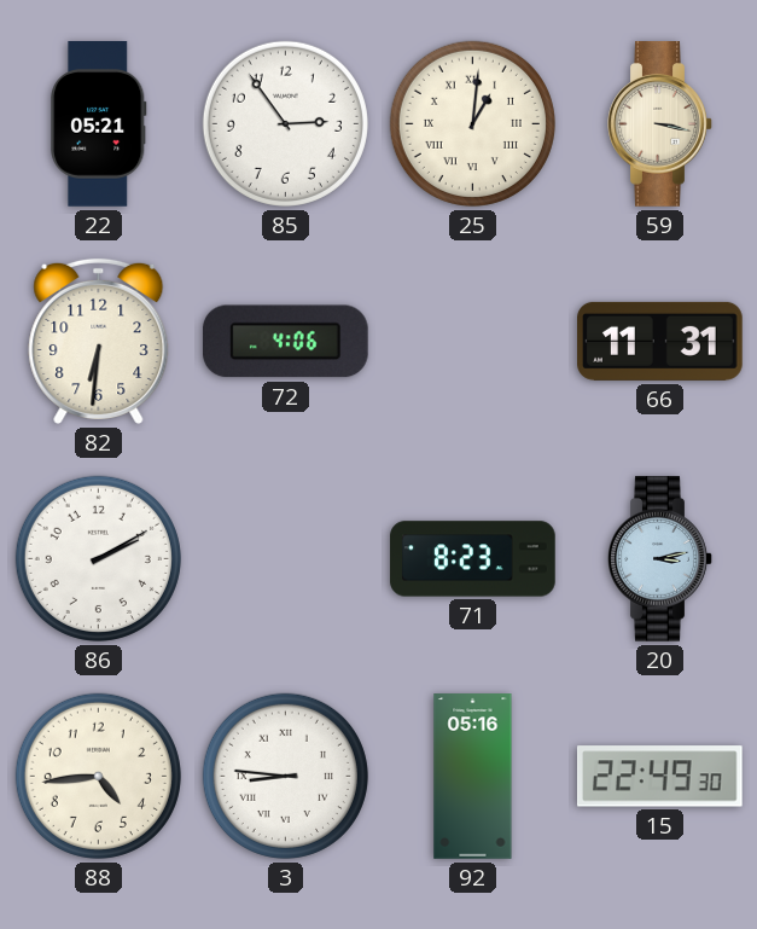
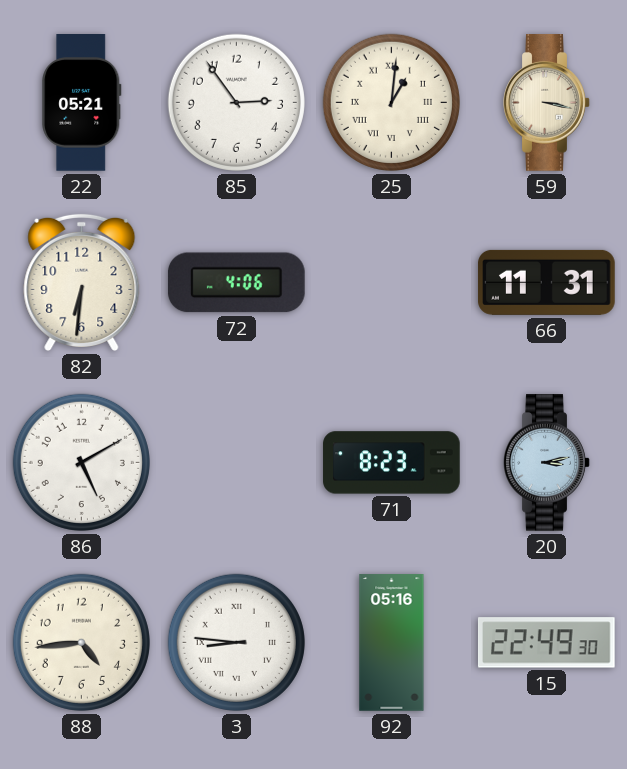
86: 2:10 -> 5:10 (81, 462)
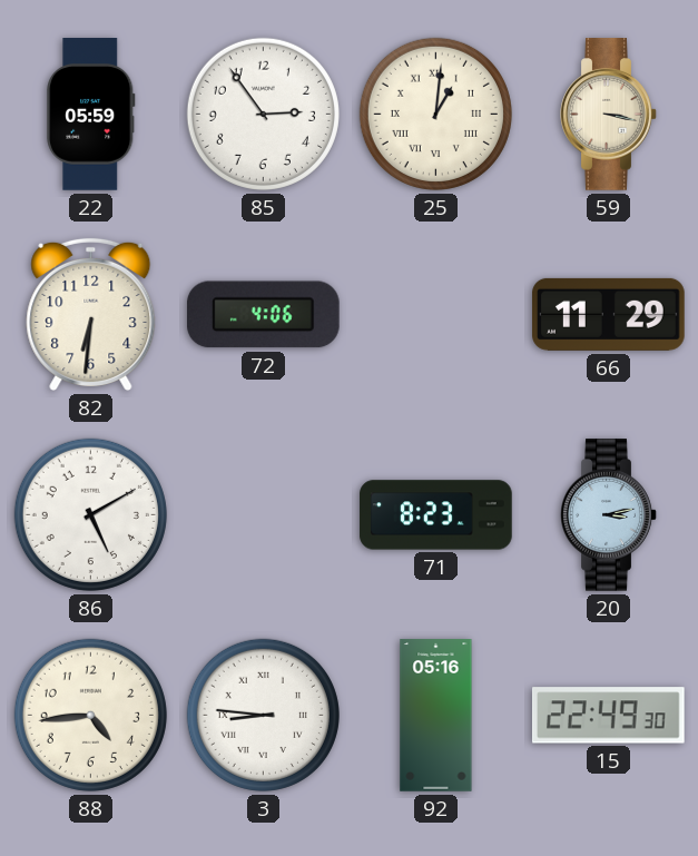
22: 05:21 -> 05:59 (91, 115)
66: 11:31 -> 11:29 (609, 314)
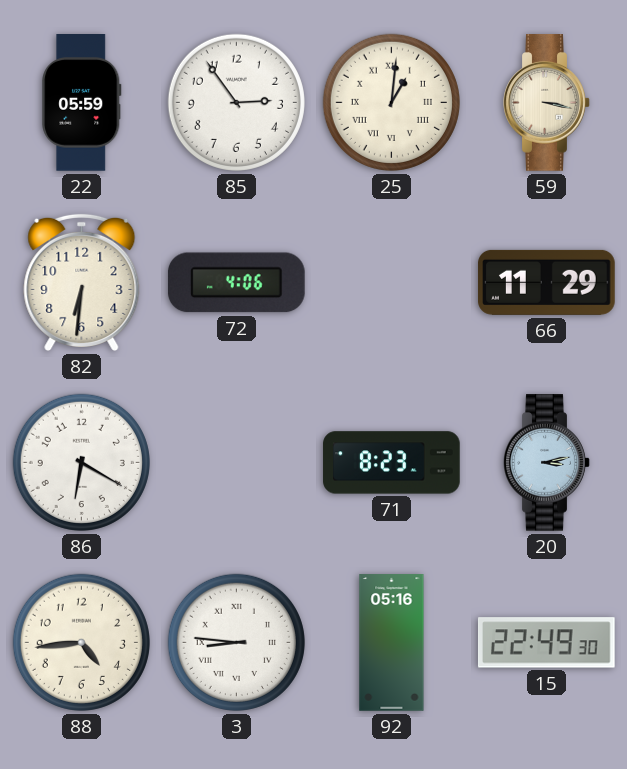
86: 5:10 -> 6:20 (81, 462)
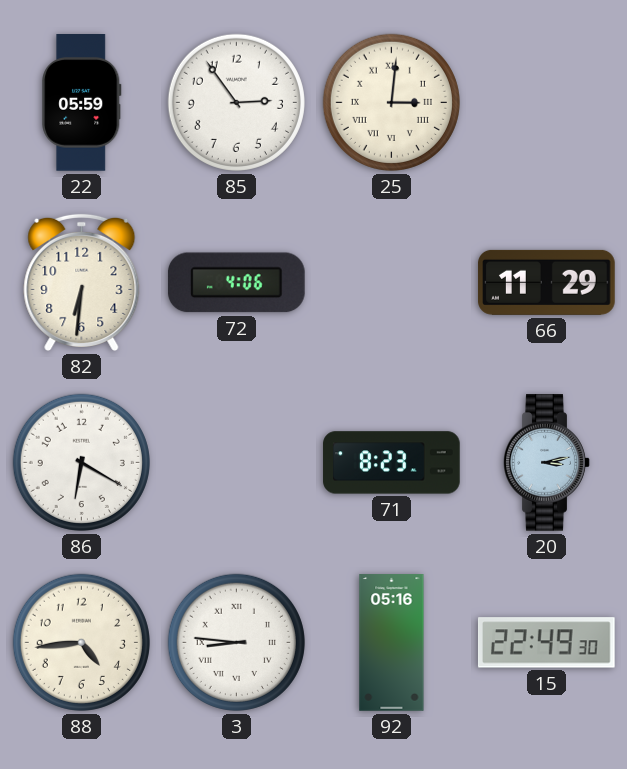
25: 1:01 -> 3:01 (391, 102)
59: 3:17 -> none (547, 103)
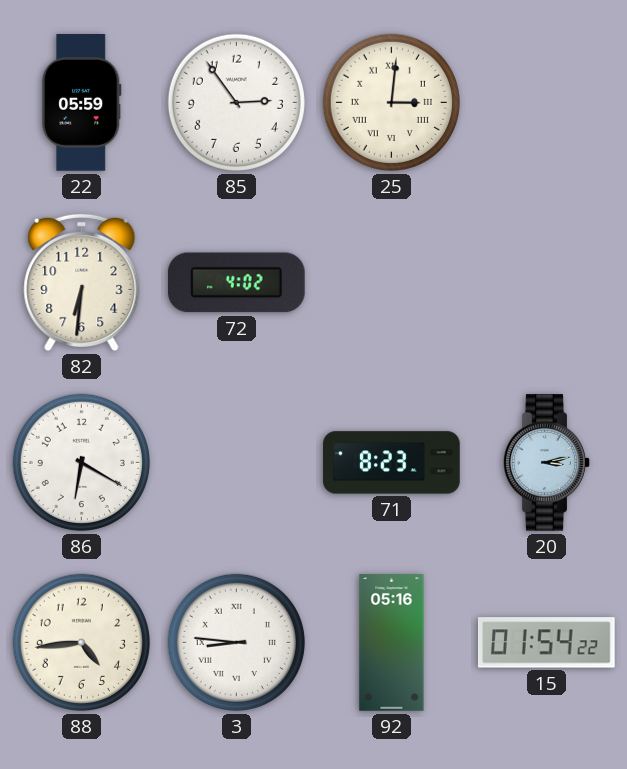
72: 4:06 -> 4:02 (236, 283)
66: 11:29 -> none (547, 282)
15: 22:49 -> 01:54 (547, 643)
